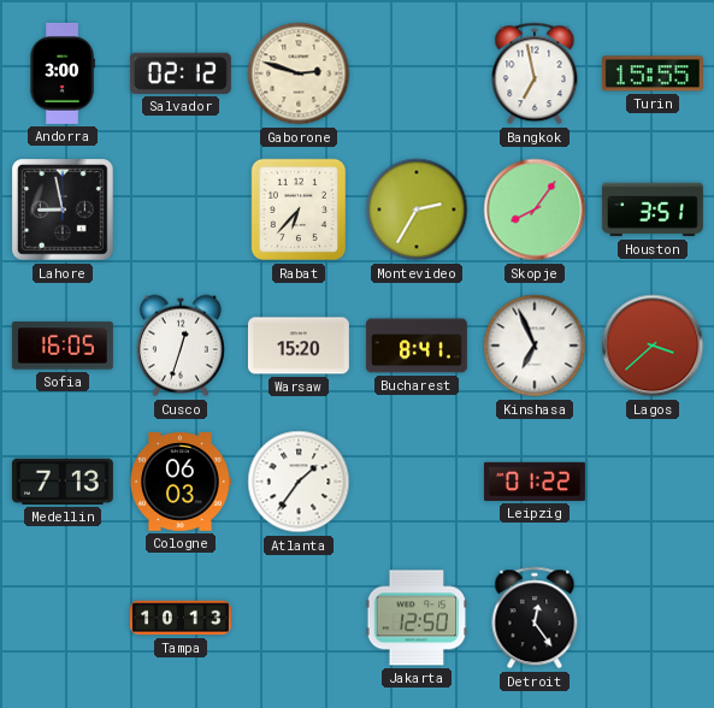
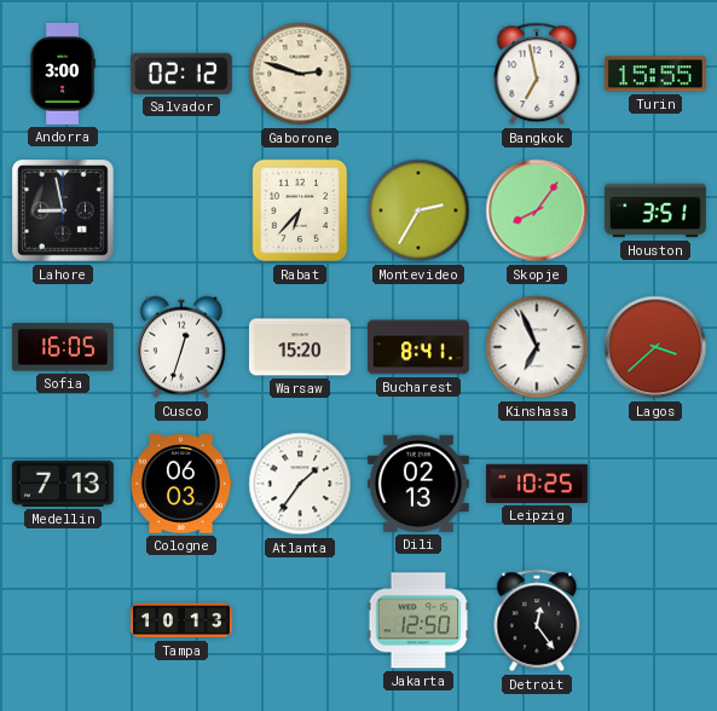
Dili: none -> 02:13 (418, 484)
Leipzig: 01:22 -> 10:25 (537, 484)
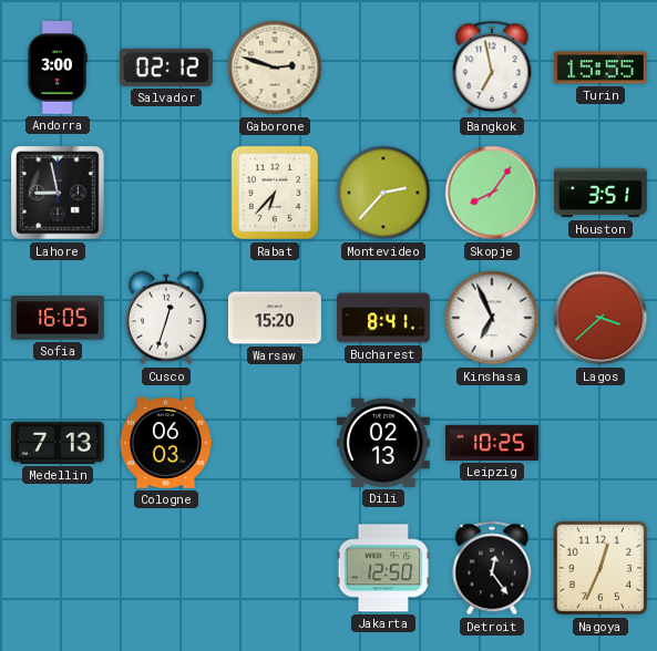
Montevideo: 2:35 -> 2:37 (383, 193)
Atlanta: 1:36 -> none (300, 484)
Tampa: 10:13 -> none (183, 620)
Nagoya: none -> 12:34 (600, 568)
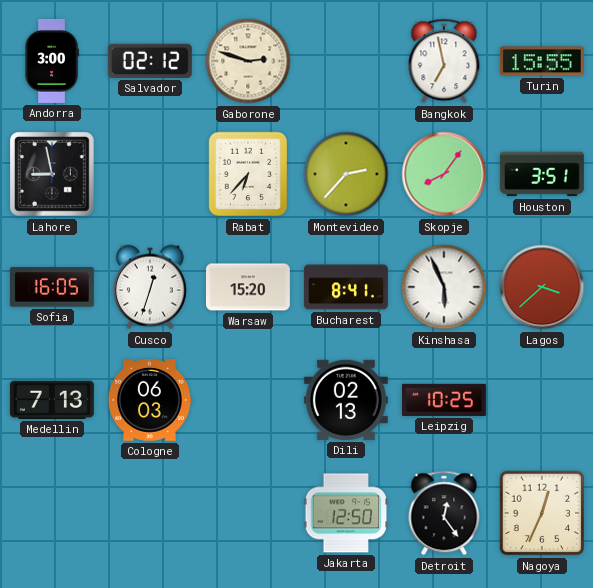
Kinshasa: 6:56 -> 5:56 (444, 287)
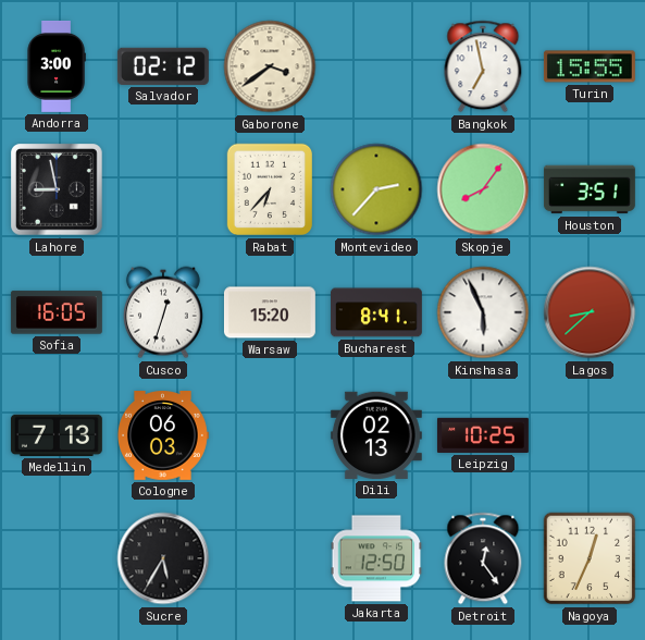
Gaborone: 2:48 -> 3:39 (270, 66)
Lagos: 3:38 -> 8:38 (590, 312)
Sucre: none -> 5:35 (163, 558)
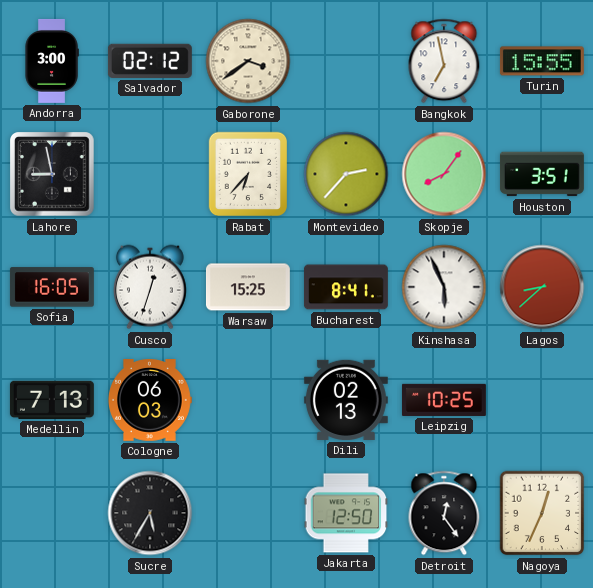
Warsaw: 15:20 -> 15:25 (248, 287)
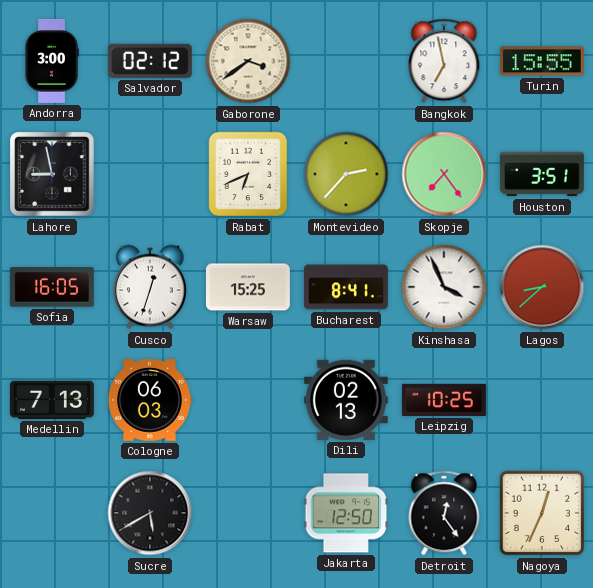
Rabat: 6:37 -> 6:41 (247, 174)
Skopje: 8:06 -> 7:24 (444, 174)
Kinshasa: 5:56 -> 3:56 (444, 287)
Sucre: 5:35 -> 5:40 (150, 513)
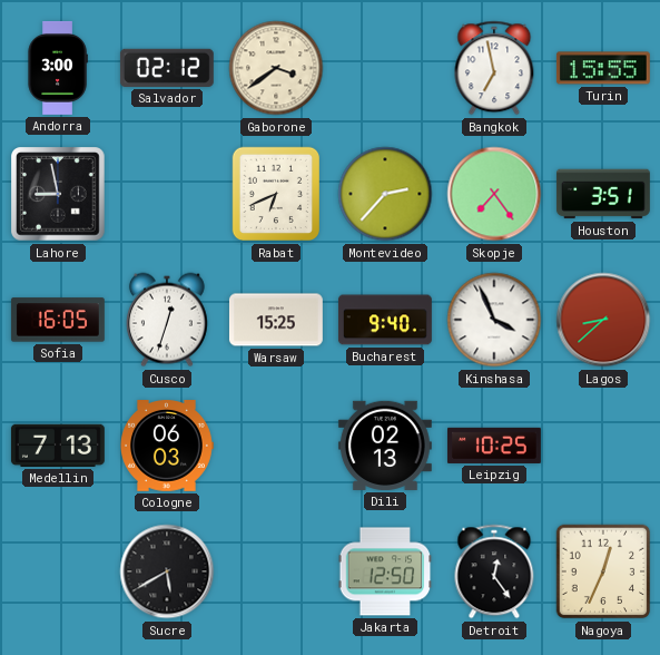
Bucharest: 8:41 -> 9:40 (385, 320)
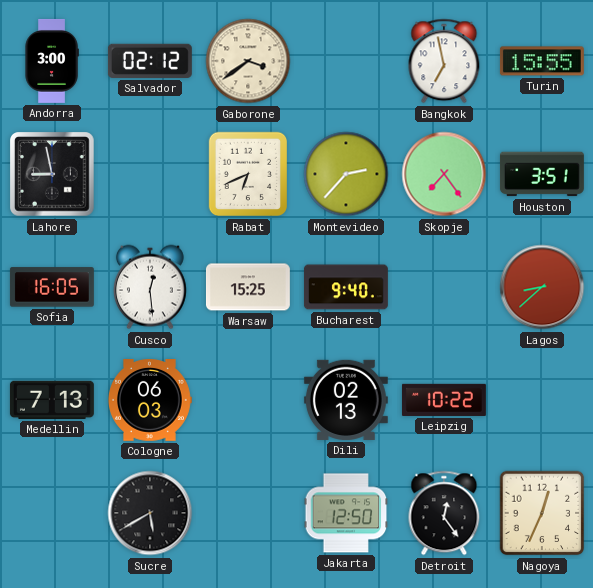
Cusco: 12:33 -> 12:29 (150, 287)
Kinshasa: 3:56 -> none (494, 320)
Leipzig: 10:25 -> 10:22 (444, 400)
